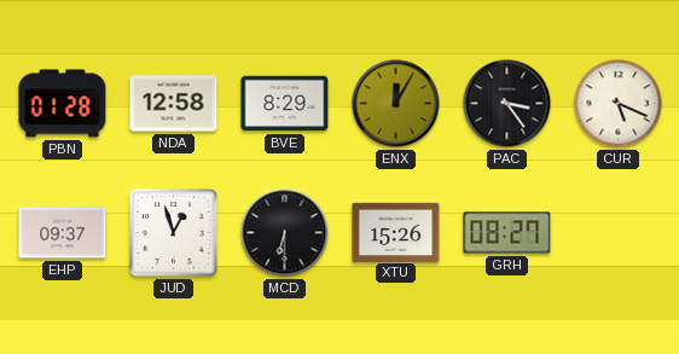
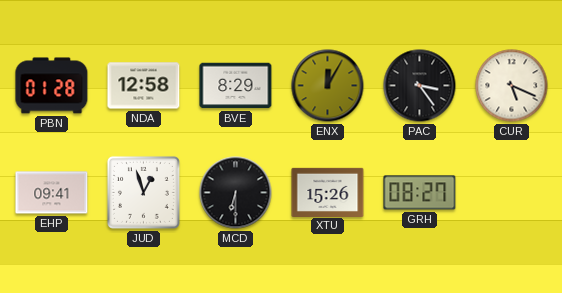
EHP: 09:37 -> 09:41 (52, 193)
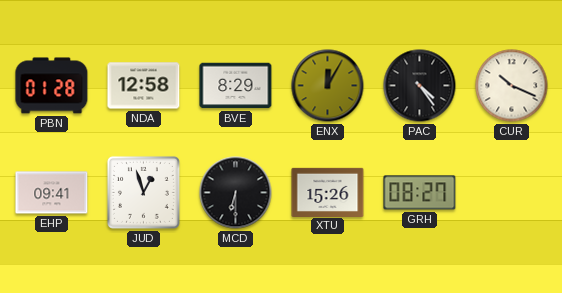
PAC: 3:24 -> 4:24 (420, 86)
CUR: 5:19 -> 10:19 (512, 86)
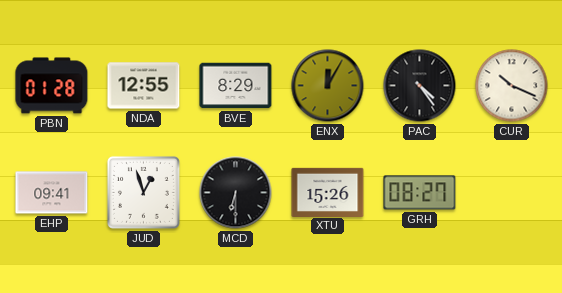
NDA: 12:58 -> 12:55 (144, 86)
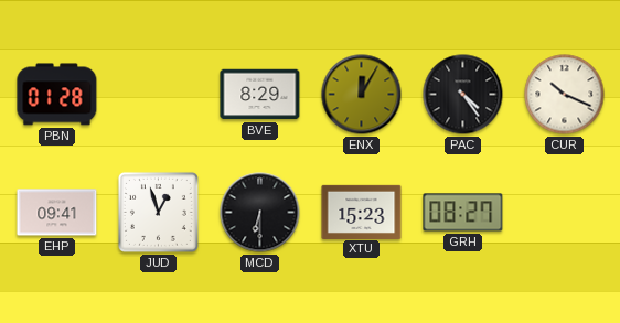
NDA: 12:55 -> none (144, 86)
XTU: 15:26 -> 15:23 (362, 212)
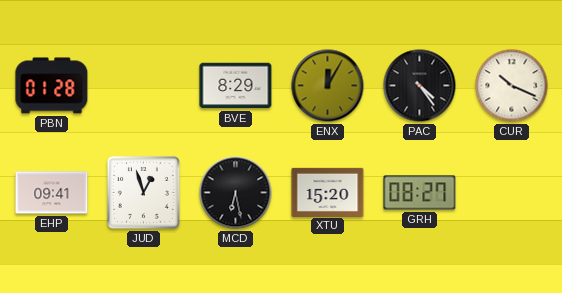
MCD: 6:30 -> 6:28 (236, 193)
XTU: 15:23 -> 15:20 (328, 192)
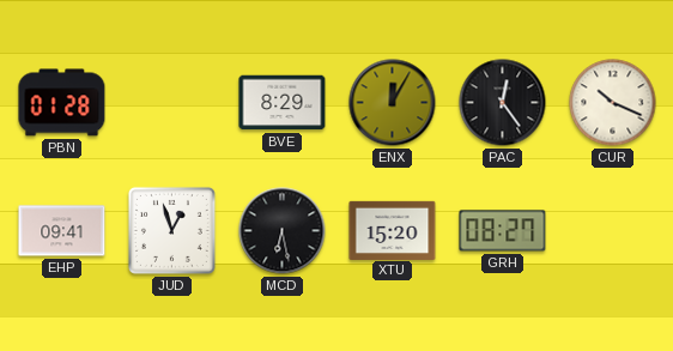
PAC: 4:24 -> 12:24 (503, 103)
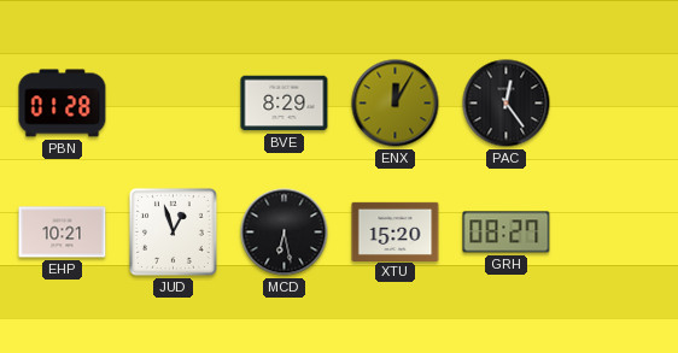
CUR: 10:19 -> none (613, 103)
EHP: 09:41 -> 10:21 (63, 233)
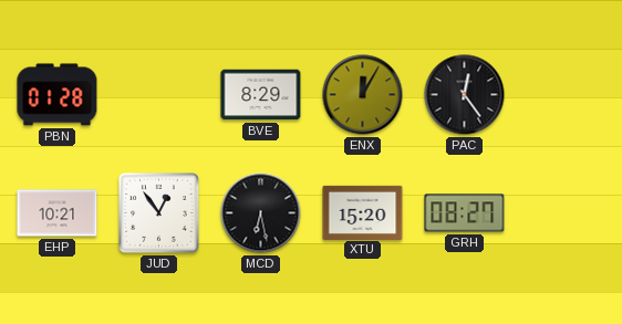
JUD: 12:57 -> 12:54 (158, 212)
